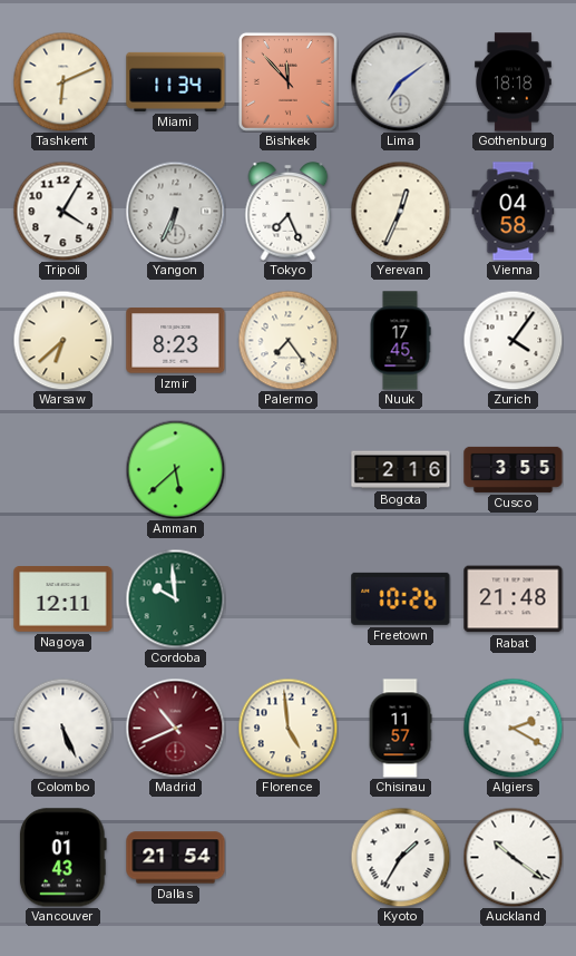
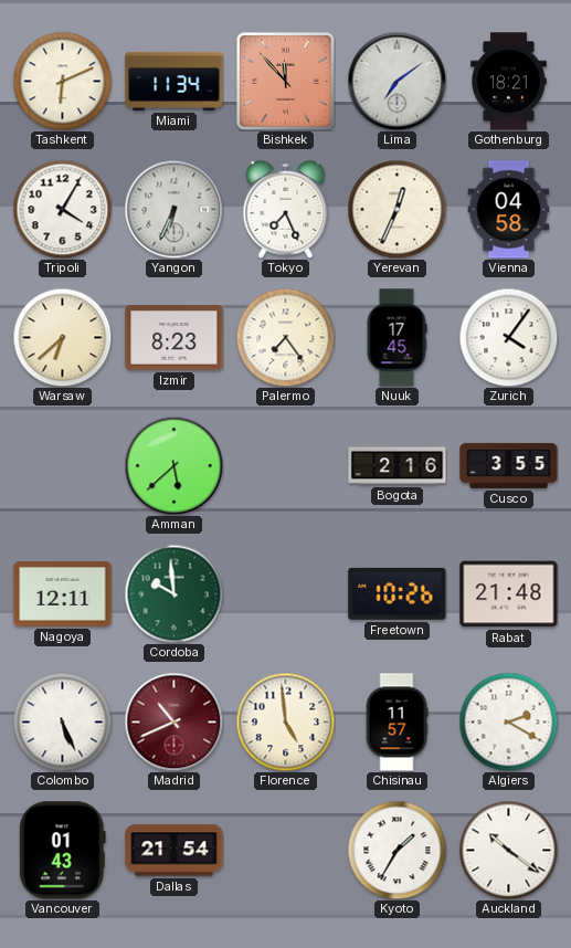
Gothenburg: 18:18 -> 18:21 (509, 82)
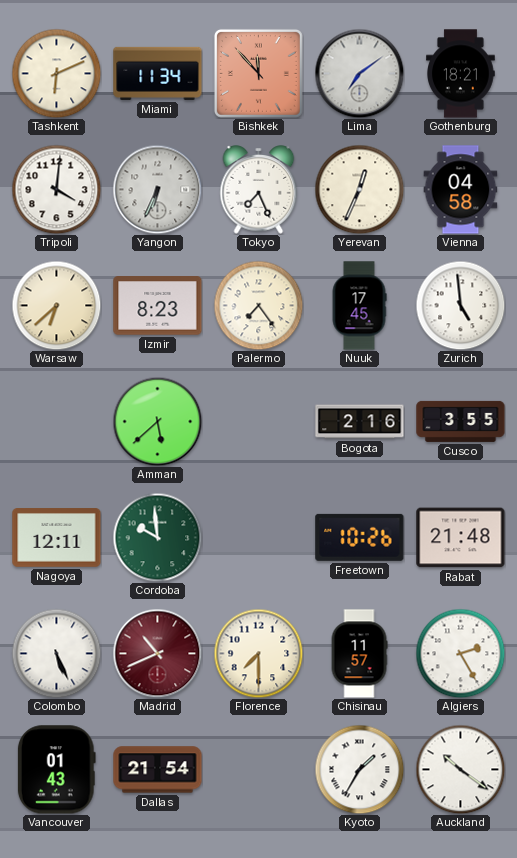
Tripoli: 4:05 -> 4:01 (56, 189)
Zurich: 4:06 -> 4:59 (460, 305)
Florence: 4:59 -> 7:30 (258, 653)
Algiers: 2:20 -> 2:25 (460, 653)
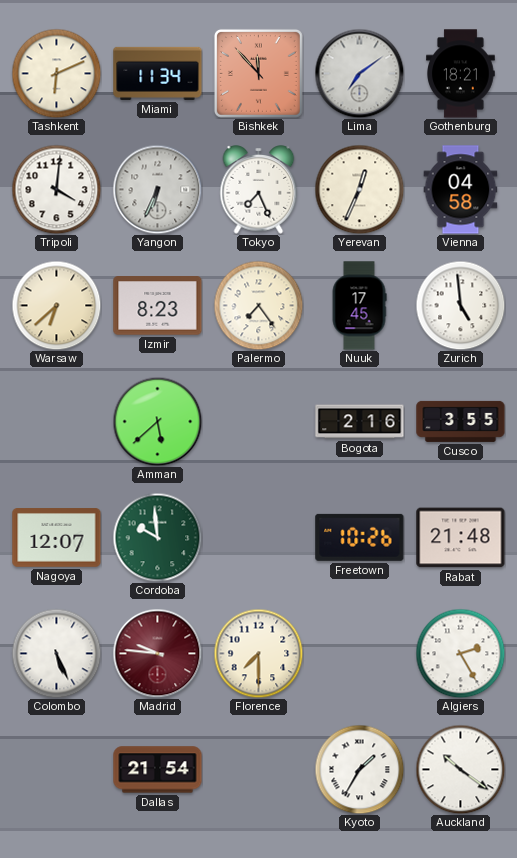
Nagoya: 12:11 -> 12:07 (57, 538)
Madrid: 10:41 -> 9:46 (157, 653)
Chisinau: 11:57 -> none (359, 654)
Vancouver: 01:43 -> none (56, 770)
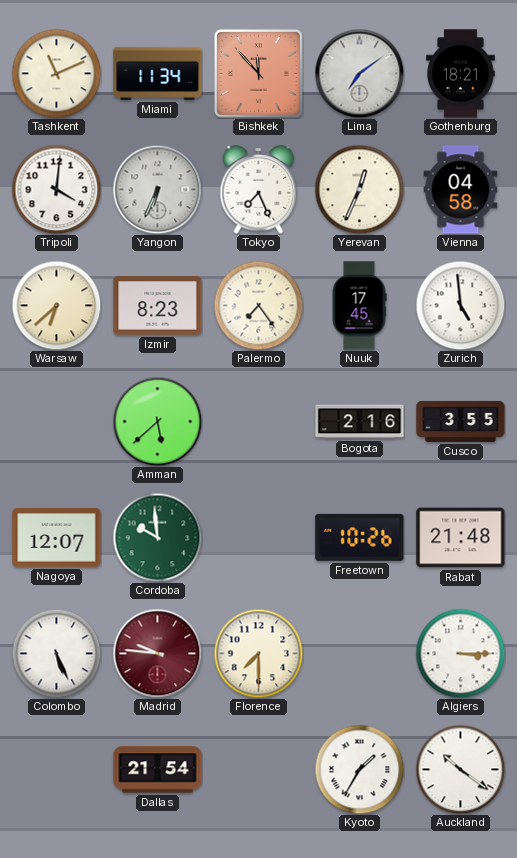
Tashkent: 6:11 -> 11:11 (56, 73)
Algiers: 2:25 -> 3:15 (460, 653)
